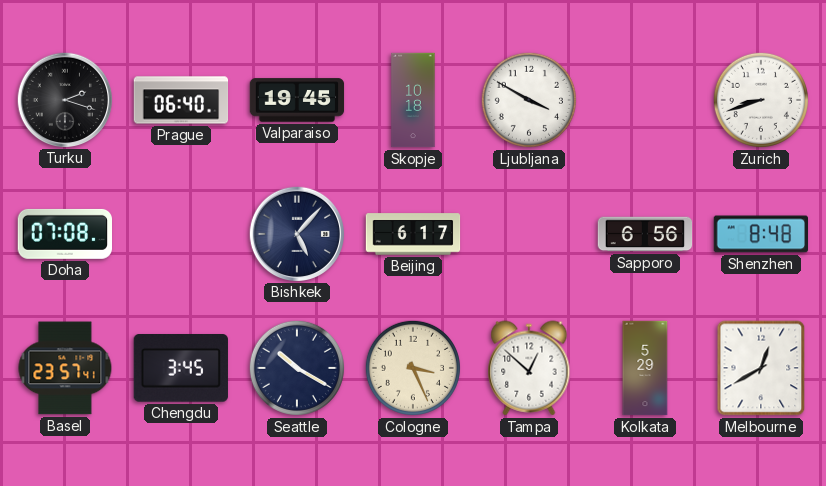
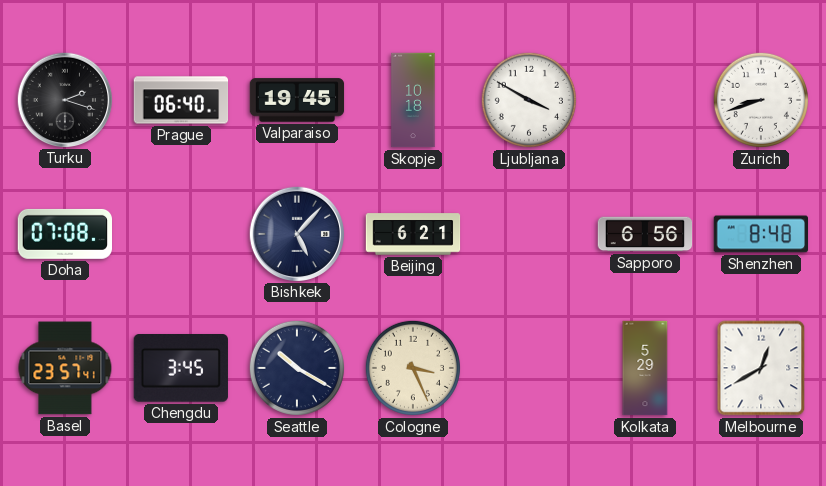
Beijing: 6:17 -> 6:21 (413, 234)
Tampa: 12:52 -> none (529, 368)
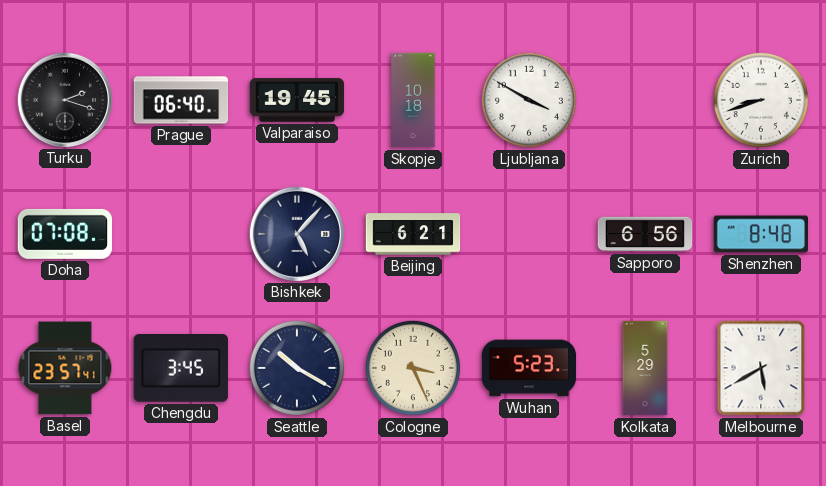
Wuhan: none -> 5:23 (529, 368)
Melbourne: 12:40 -> 5:40 (761, 368)
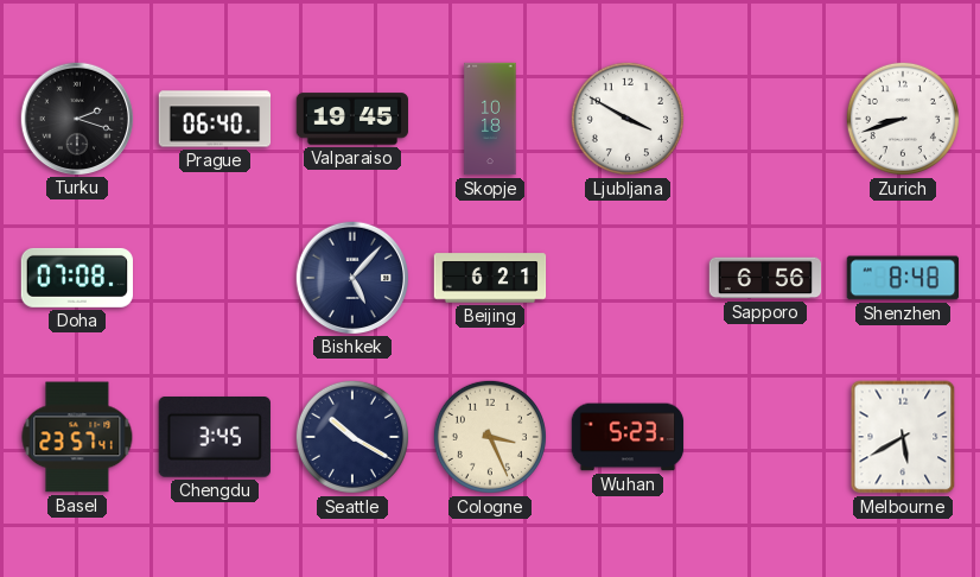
Kolkata: 5:29 -> none (645, 368)
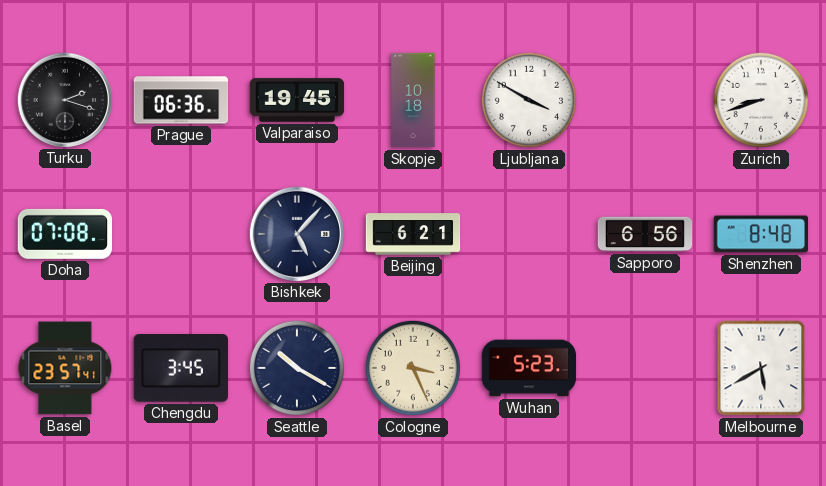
Prague: 06:40 -> 06:36 (181, 100)
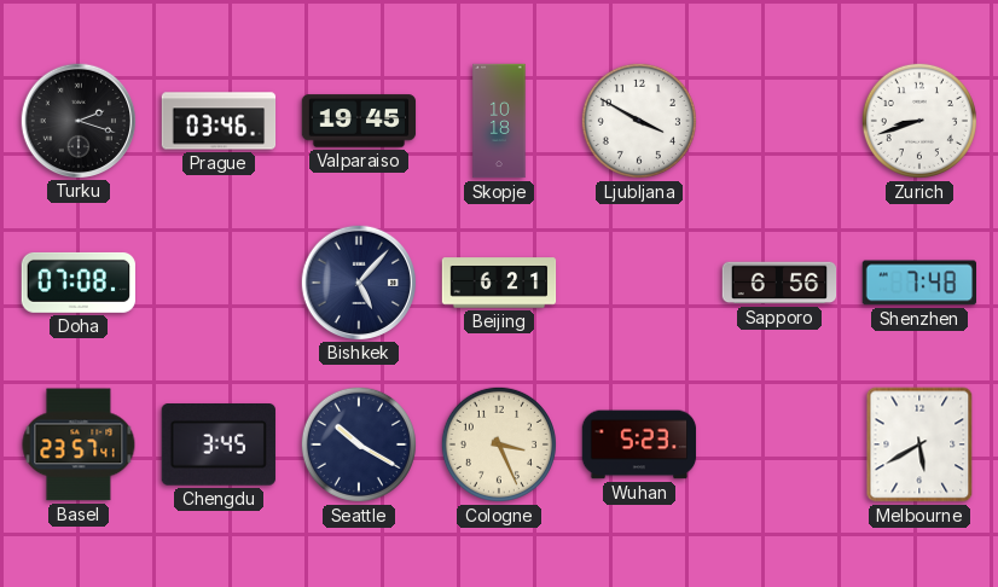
Prague: 06:36 -> 03:46 (219, 121)
Shenzhen: 8:48 -> 7:48 (919, 283)
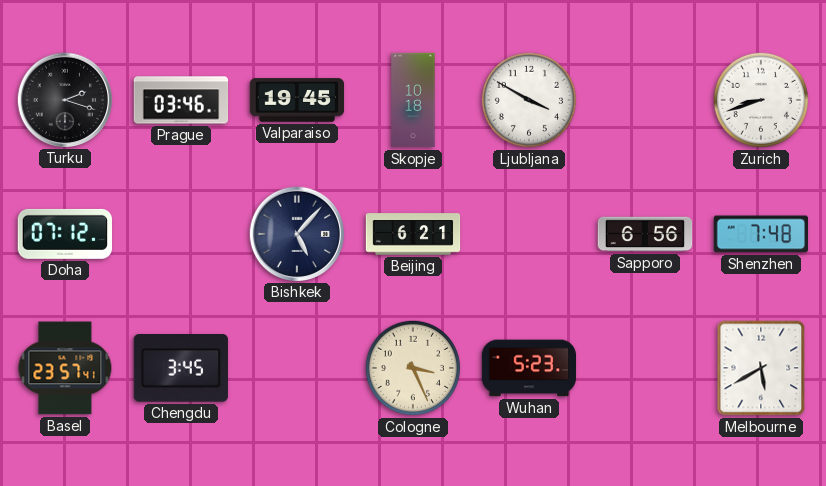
Doha: 07:08 -> 07:12 (64, 234)
Seattle: 10:20 -> none (359, 444)
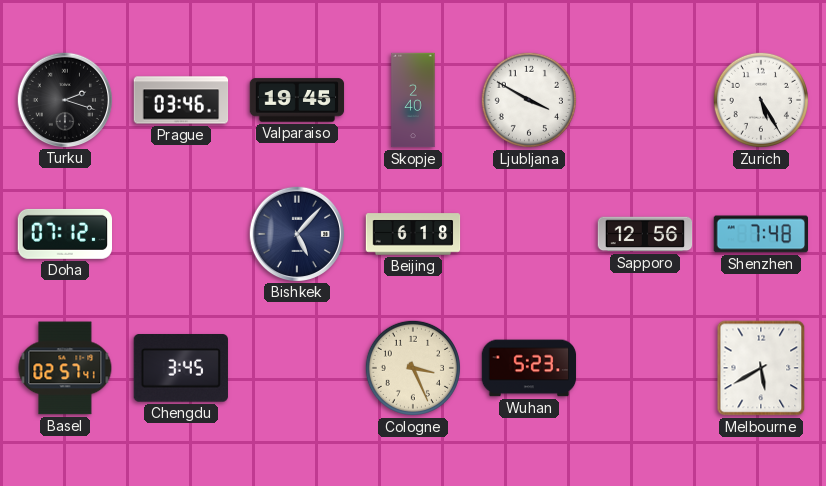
Skopje: 10:18 -> 2:40 (413, 100)
Zurich: 8:42 -> 5:25 (761, 100)
Beijing: 6:21 -> 6:18 (413, 234)
Sapporo: 6:56 -> 12:56 (645, 234)
Basel: 23:57 -> 02:57 (65, 368)
